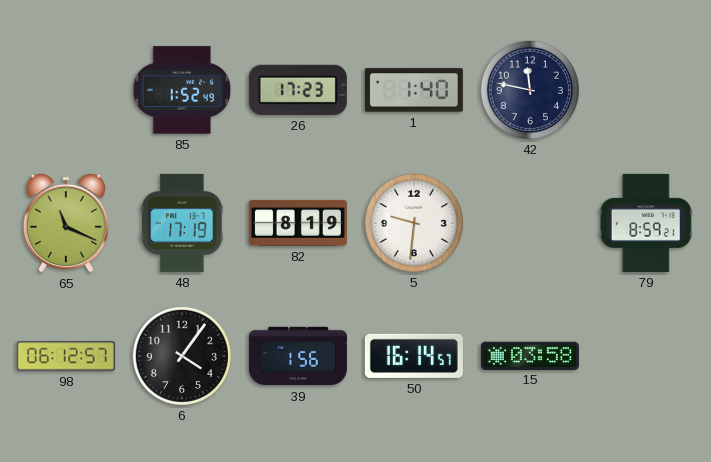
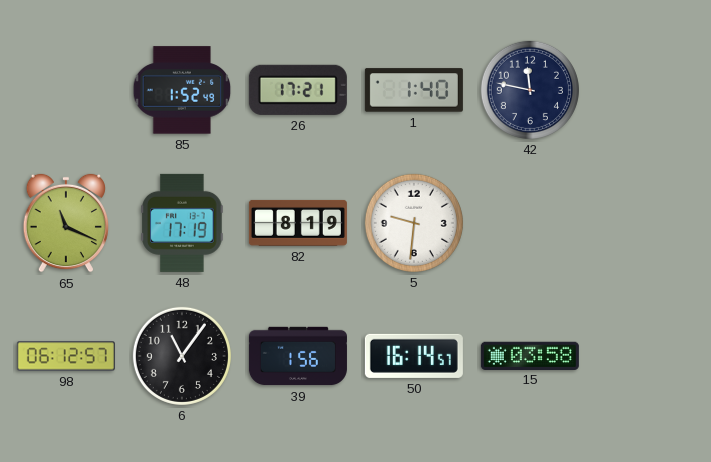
26: 17:23 -> 17:21 (298, 90)
79: 8:59 -> none (646, 223)
6: 4:06 -> 11:06 (182, 356)
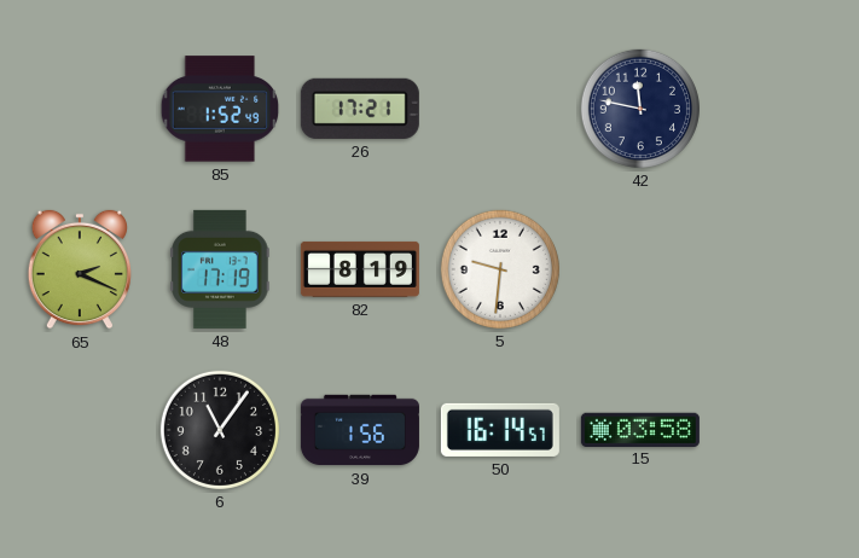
1: 1:40 -> none (414, 90)
65: 11:19 -> 2:19 (79, 269)
98: 06:12 -> none (66, 356)
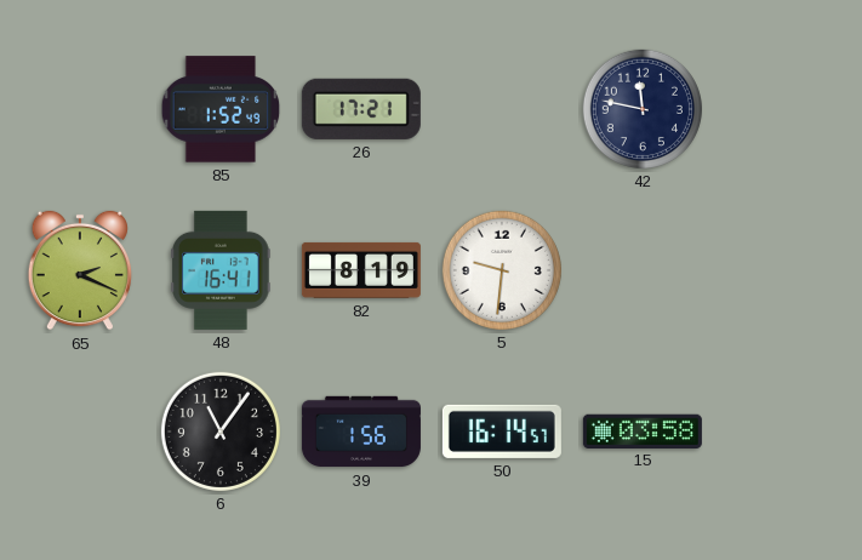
48: 17:19 -> 16:41 (221, 270)
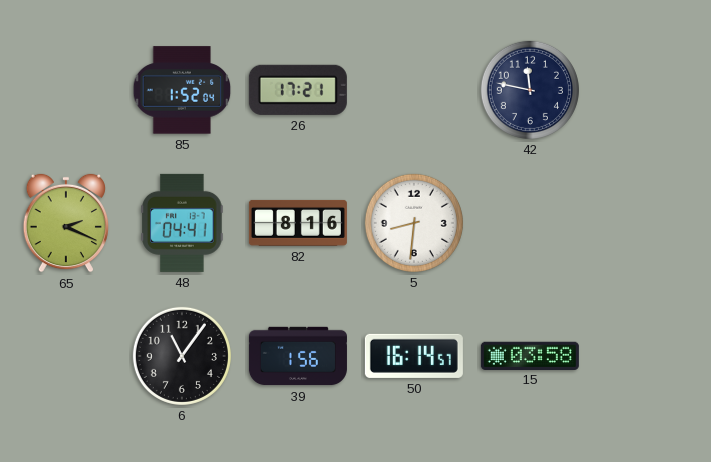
85: 1:52:49 -> 1:52:04 (182, 90)
48: 16:41 -> 04:41 (182, 223)
82: 8:19 -> 8:16 (298, 223)
5: 9:31 -> 8:31 (414, 223)
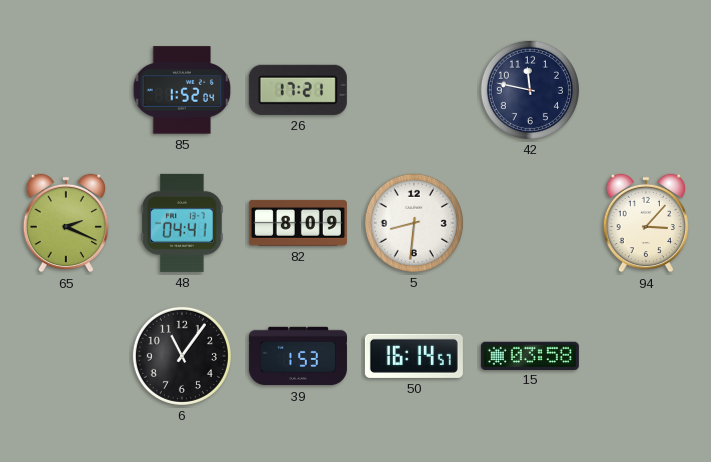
82: 8:16 -> 8:09 (298, 223)
94: none -> 3:07 (645, 223)
39: 1:56 -> 1:53 (298, 356)
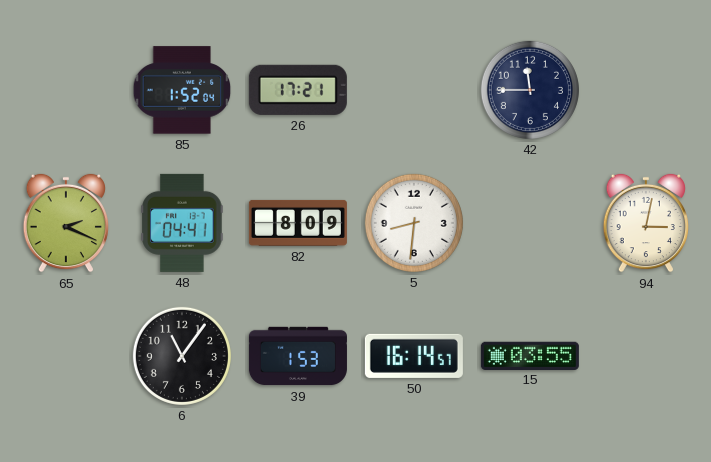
42: 11:47 -> 11:45 (530, 90)
94: 3:07 -> 3:02 (645, 223)
15: 03:58 -> 03:55 (530, 355)
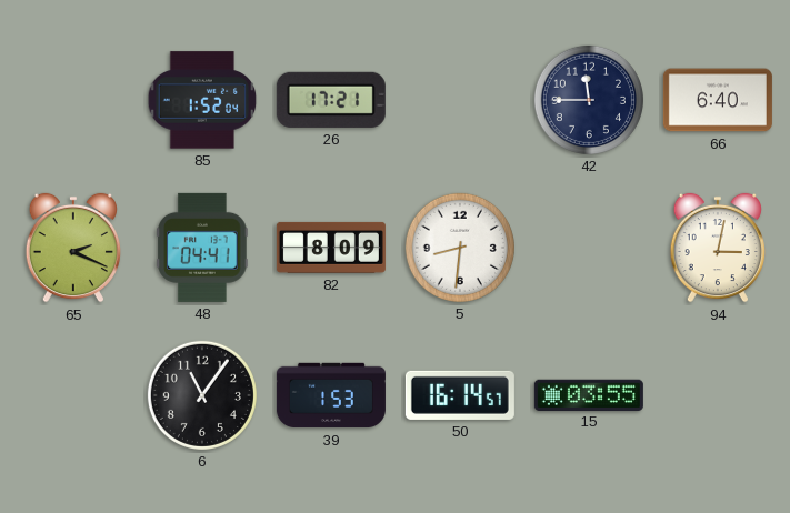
66: none -> 6:40 (718, 100)
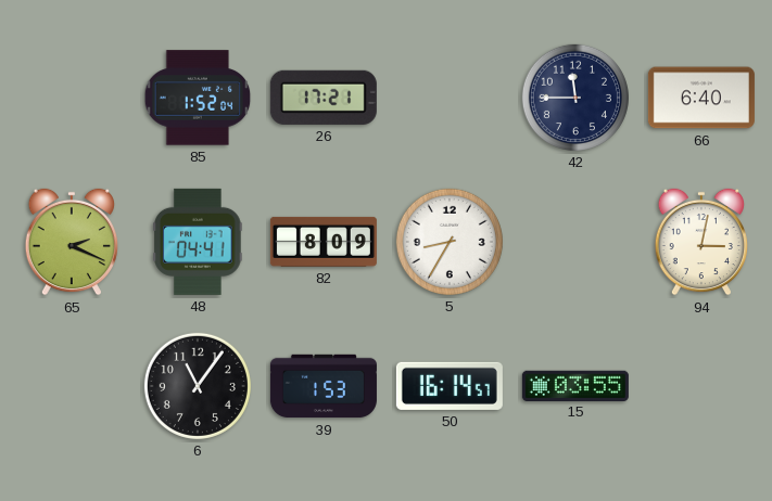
5: 8:31 -> 8:35 (450, 242)
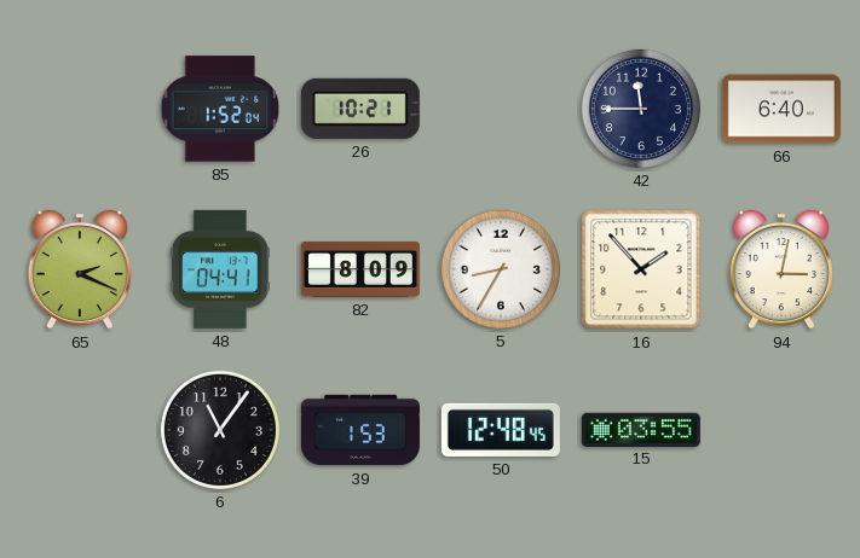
26: 17:21 -> 10:21 (360, 109)
16: none -> 1:53 (641, 269)
50: 16:14 -> 12:48 (501, 430)
